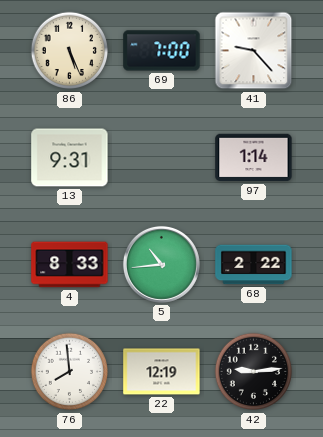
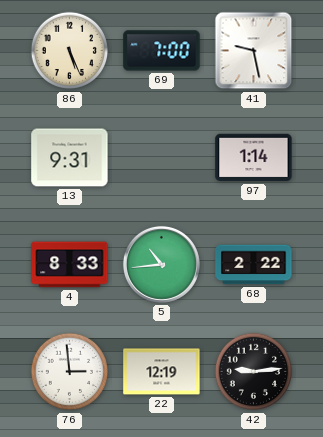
41: 9:23 -> 9:28 (254, 51)
76: 7:59 -> 2:59 (70, 372)
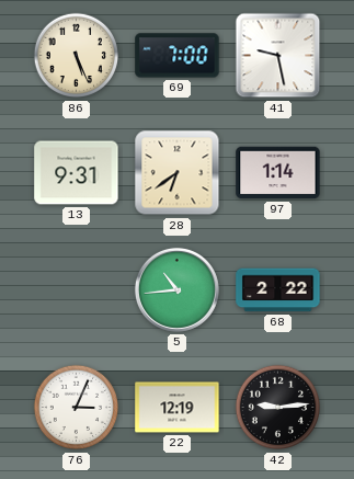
28: none -> 6:39 (178, 173)
4: 8:33 -> none (70, 265)
76: 2:59 -> 3:04 (77, 408)
